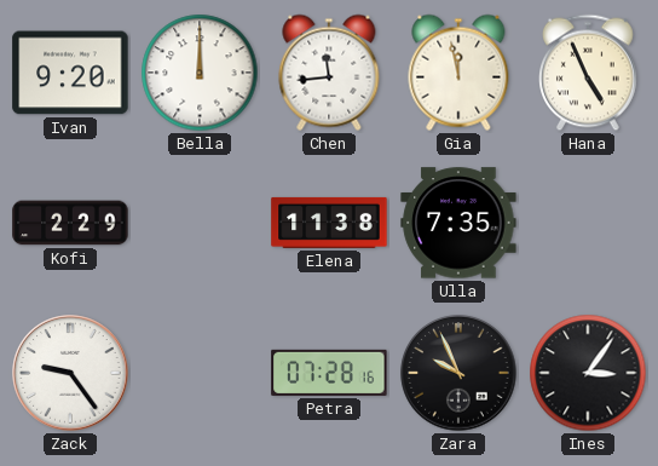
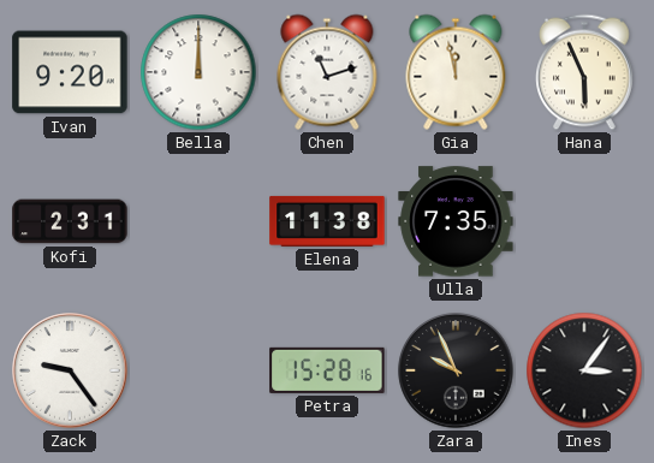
Chen: 11:44 -> 11:12 (327, 72)
Hana: 4:56 -> 5:56 (585, 72)
Kofi: 2:29 -> 2:31 (70, 221)
Petra: 07:28 -> 15:28 (327, 370)
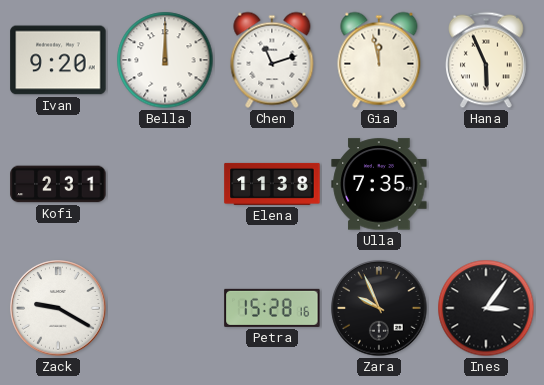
Zack: 9:24 -> 9:20 (58, 308)
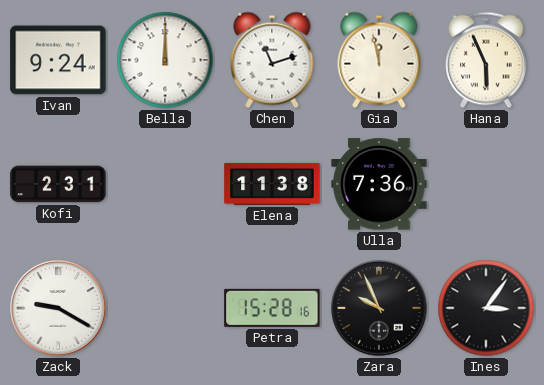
Ivan: 9:20 -> 9:24 (58, 60)
Ulla: 7:35 -> 7:36 (379, 184)
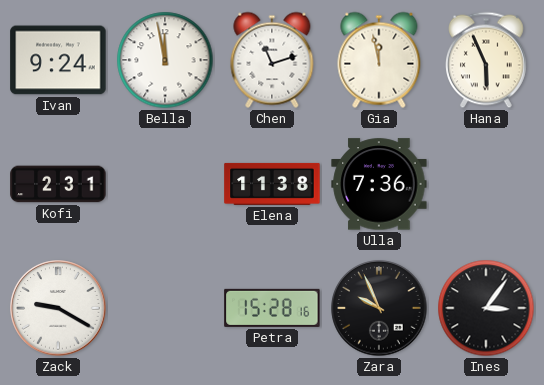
Bella: 12:00 -> 11:58 (165, 60)
